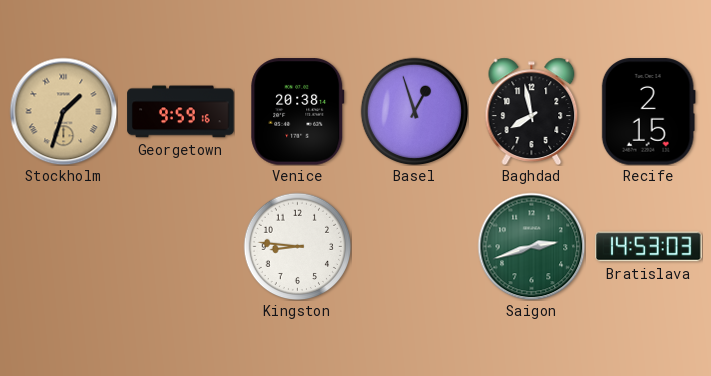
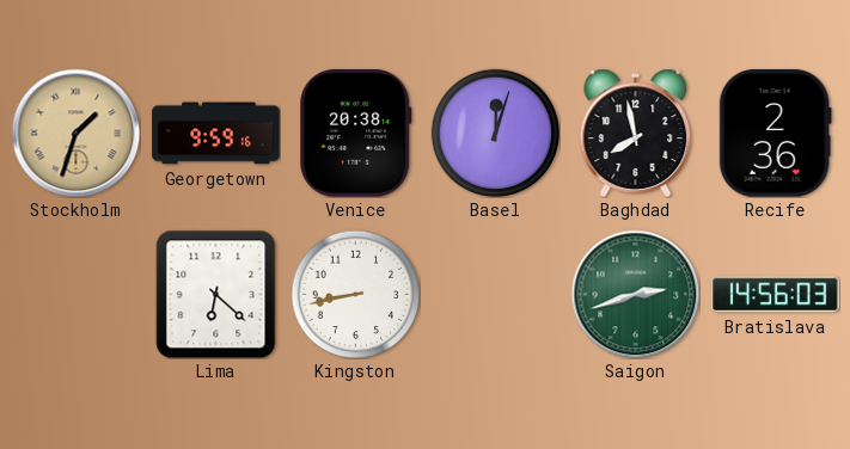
Basel: 12:57 -> 12:03 (495, 133)
Recife: 2:15 -> 2:36 (775, 134)
Lima: none -> 6:22 (216, 294)
Kingston: 8:46 -> 8:43 (355, 294)
Bratislava: 14:53 -> 14:56 (776, 295)
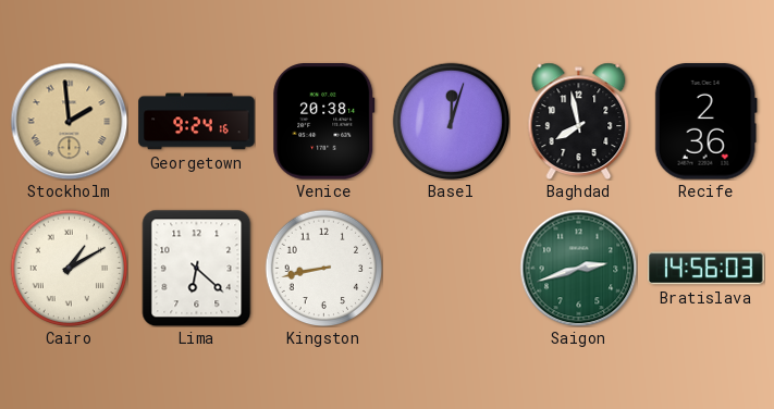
Stockholm: 1:33 -> 1:59 (69, 121)
Georgetown: 9:59 -> 9:24 (197, 122)
Cairo: none -> 1:10 (69, 268)
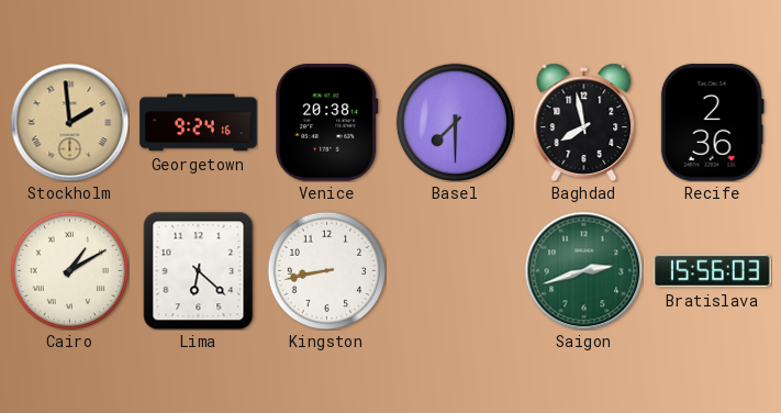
Basel: 12:03 -> 7:30 (455, 122)
Bratislava: 14:56 -> 15:56 (713, 271)
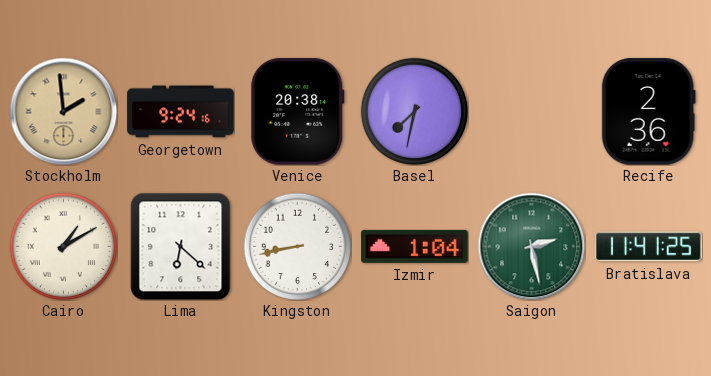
Basel: 7:30 -> 7:32 (414, 111)
Baghdad: 7:58 -> none (584, 122)
Izmir: none -> 1:04 (415, 246)
Saigon: 2:42 -> 2:28 (531, 246)
Bratislava: 15:56 -> 11:41 (649, 247)
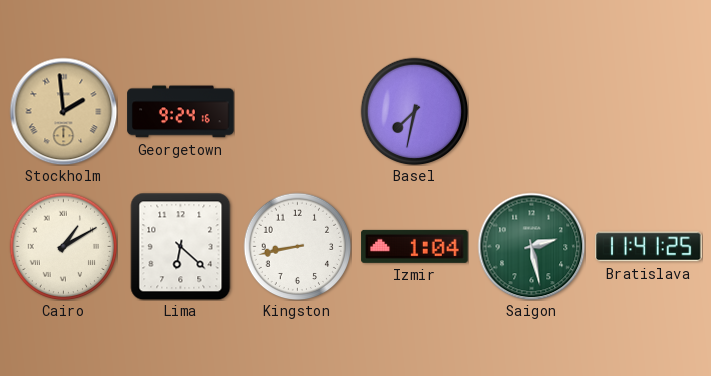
Venice: 20:38 -> none (298, 112)
Recife: 2:36 -> none (648, 112)
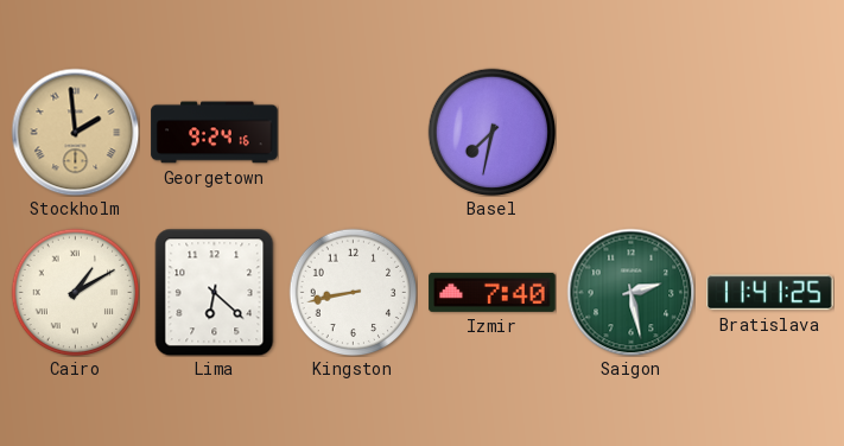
Izmir: 1:04 -> 7:40 (493, 292)
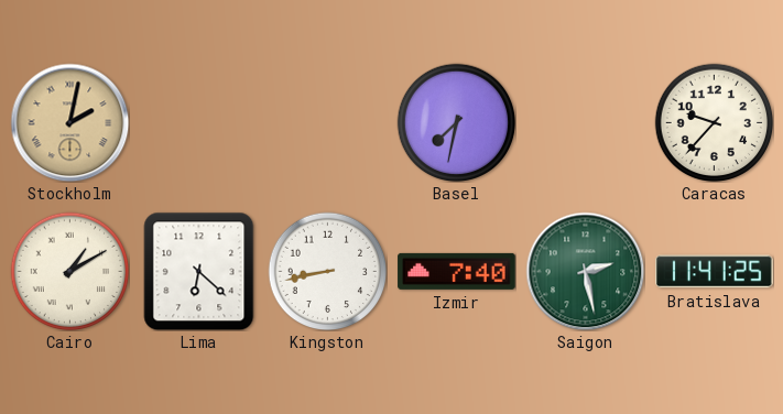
Stockholm: 1:59 -> 2:02 (69, 122)
Georgetown: 9:24 -> none (215, 133)
Caracas: none -> 9:37 (714, 122)
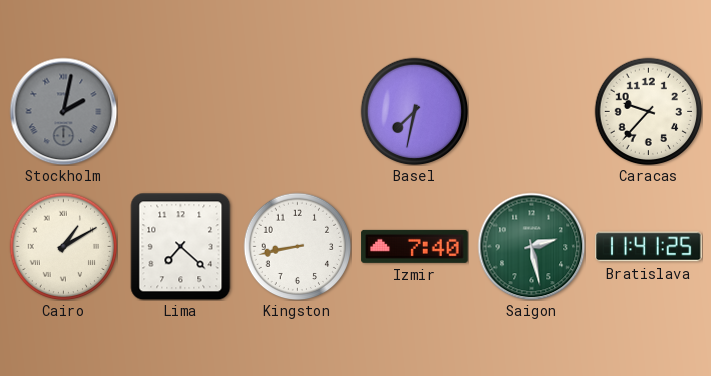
Stockholm dial: champagne -> grey (63, 111)
Lima: 6:22 -> 7:22 (181, 246)
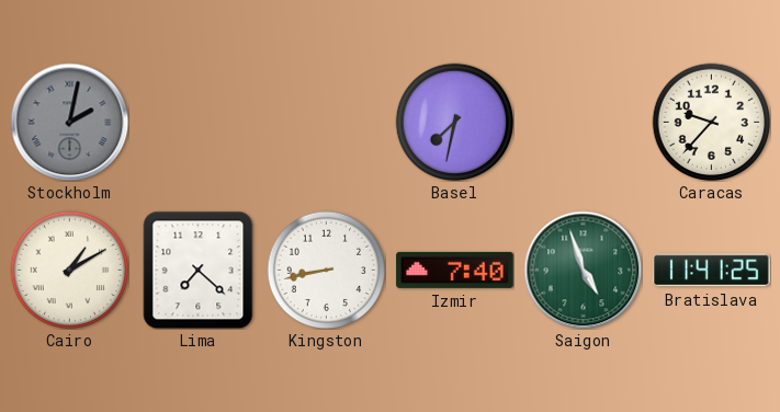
Saigon: 2:28 -> 4:57 (583, 270)
